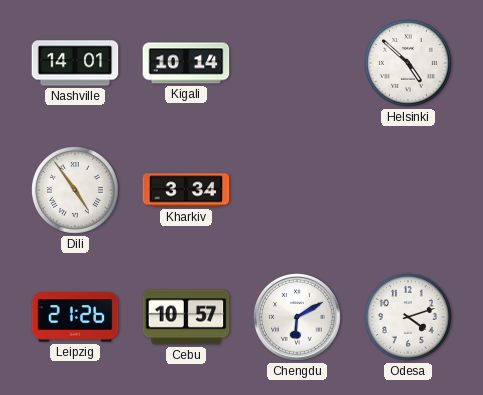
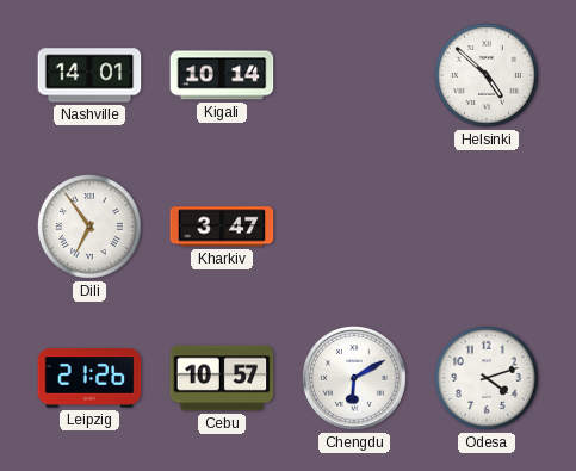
Dili: 4:54 -> 6:54 (91, 228)
Kharkiv: 3:34 -> 3:47 (222, 227)
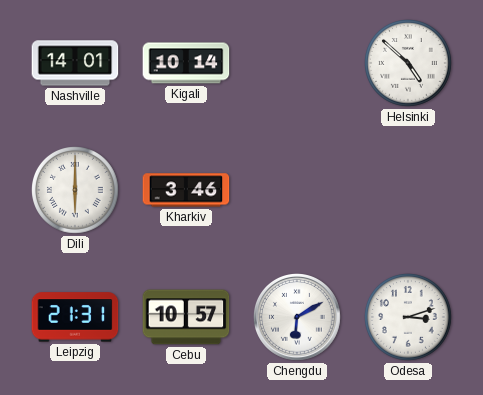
Dili: 6:54 -> 6:00 (76, 191)
Kharkiv: 3:47 -> 3:46 (186, 190)
Leipzig: 21:26 -> 21:31 (75, 317)
Odesa: 4:12 -> 3:12 (409, 318)
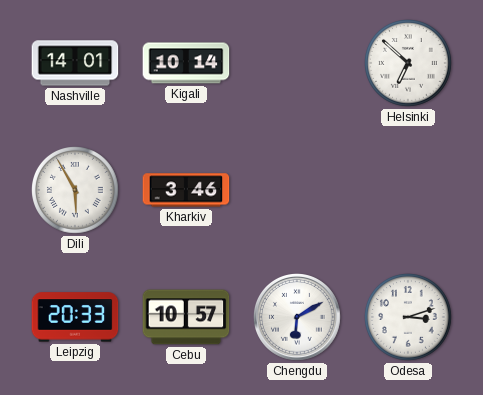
Helsinki: 4:52 -> 6:52 (409, 64)
Dili: 6:00 -> 5:55 (76, 191)
Leipzig: 21:31 -> 20:33 (75, 317)
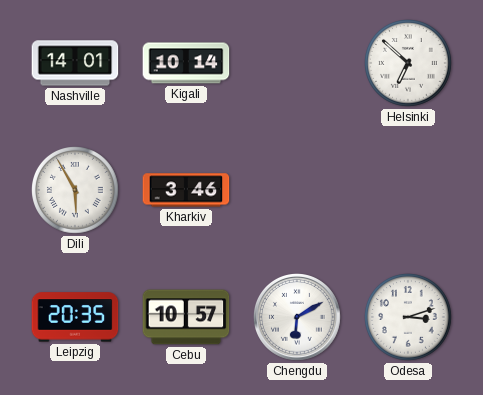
Leipzig: 20:33 -> 20:35 (75, 317)
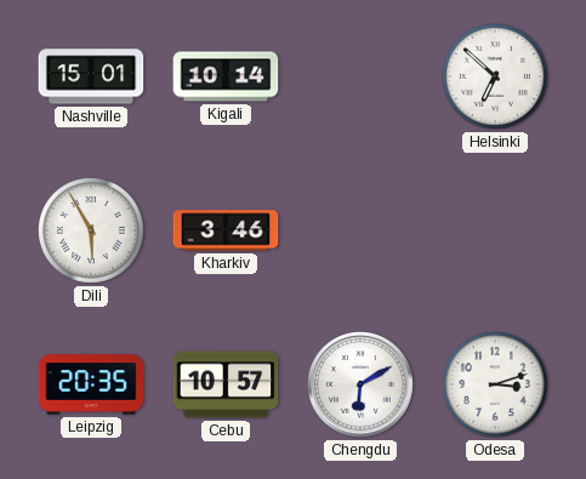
Nashville: 14:01 -> 15:01 (91, 76)
